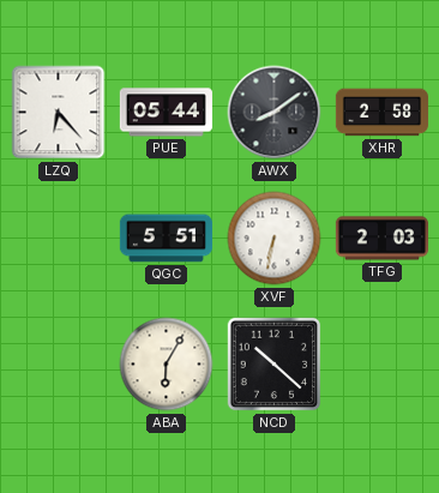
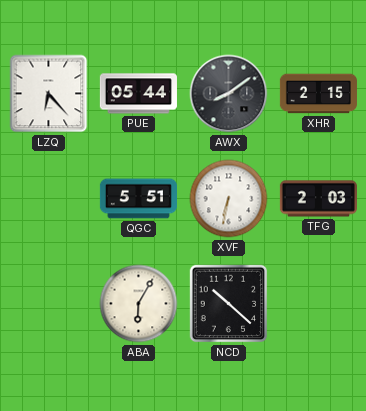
XHR: 2:58 -> 2:15 (318, 94)
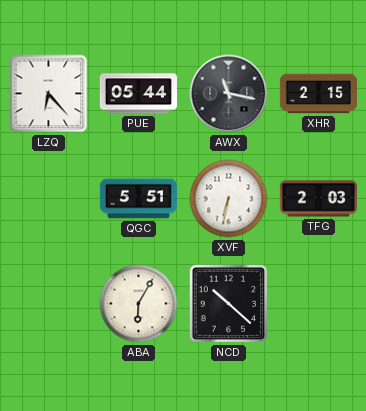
AWX: 8:09 -> 11:17 (229, 94)
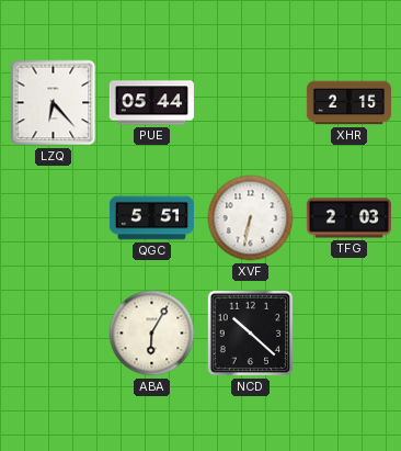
AWX: 11:17 -> none (229, 94)
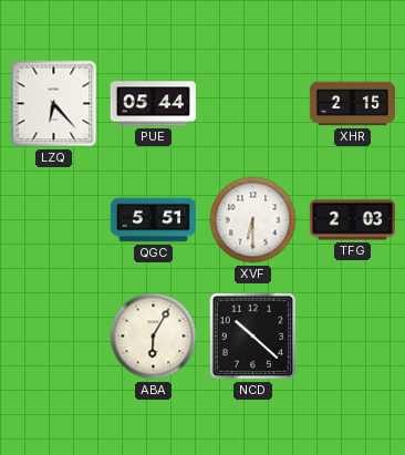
XVF: 6:32 -> 6:30 (253, 220)
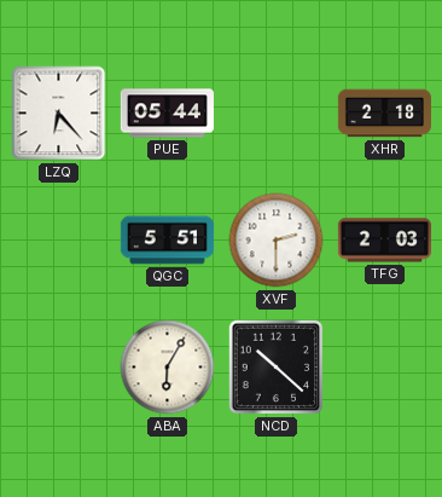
XHR: 2:15 -> 2:18 (384, 114)
XVF: 6:30 -> 2:30 (277, 241)
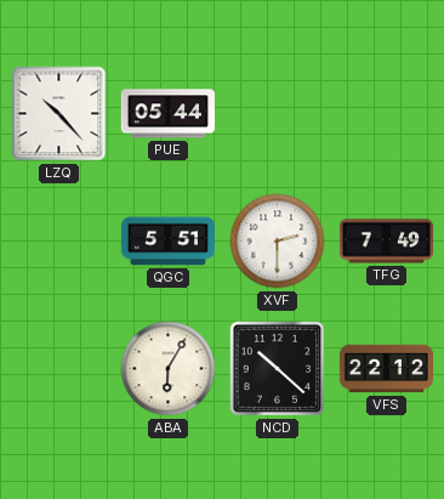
LZQ: 6:23 -> 10:23 (59, 114)
XHR: 2:18 -> none (384, 114)
TFG: 2:03 -> 7:49 (386, 242)
VFS: none -> 22:12 (386, 369)
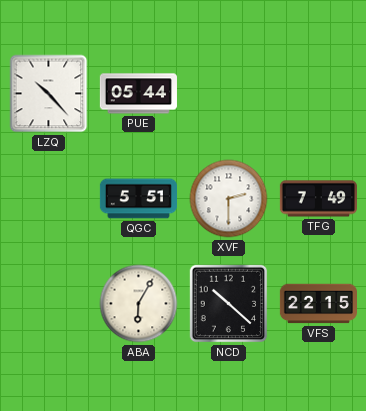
VFS: 22:12 -> 22:15 (318, 304)
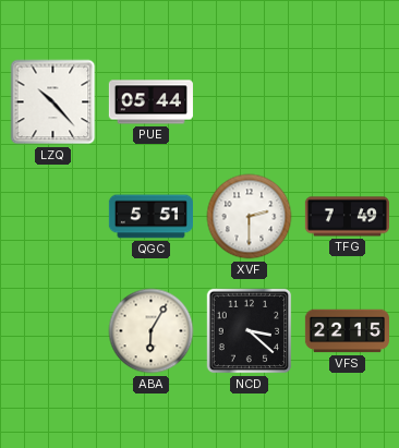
NCD: 10:22 -> 3:22 (250, 331)
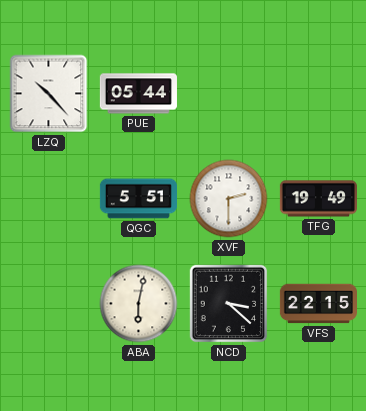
TFG: 7:49 -> 19:49 (318, 199)
ABA: 6:05 -> 6:02 (139, 304)
